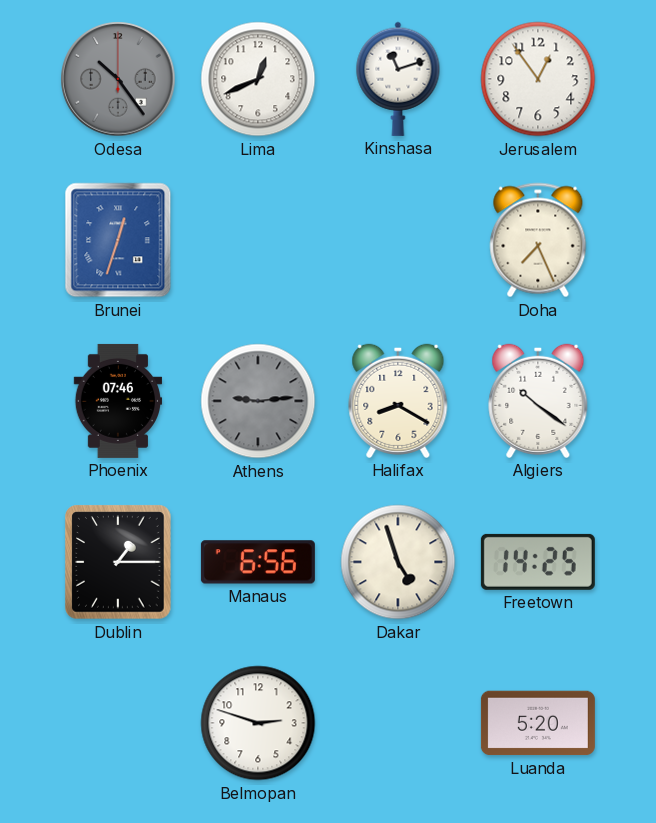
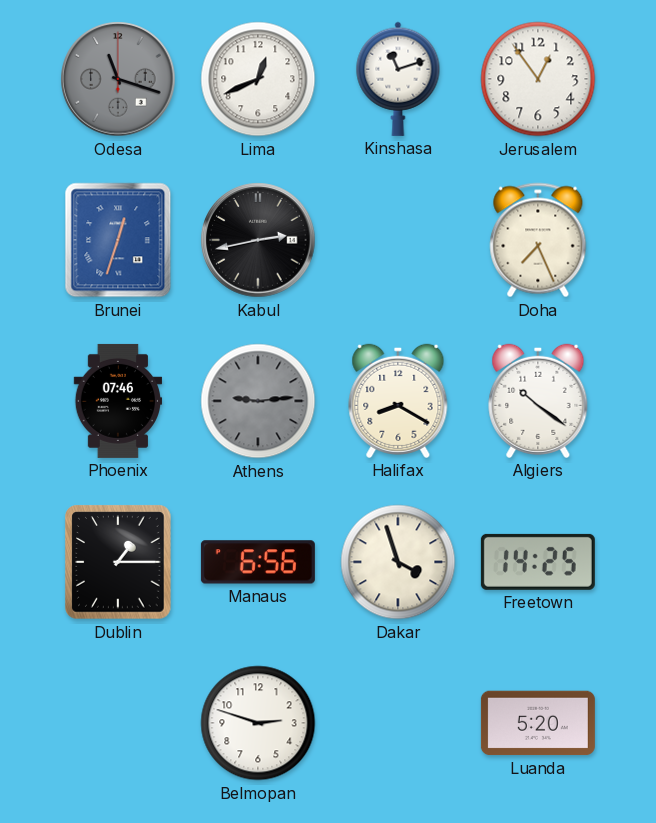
Odesa: 10:24 -> 11:18 (118, 79)
Kabul: none -> 2:43 (258, 240)
Dakar: 4:57 -> 3:57 (398, 562)
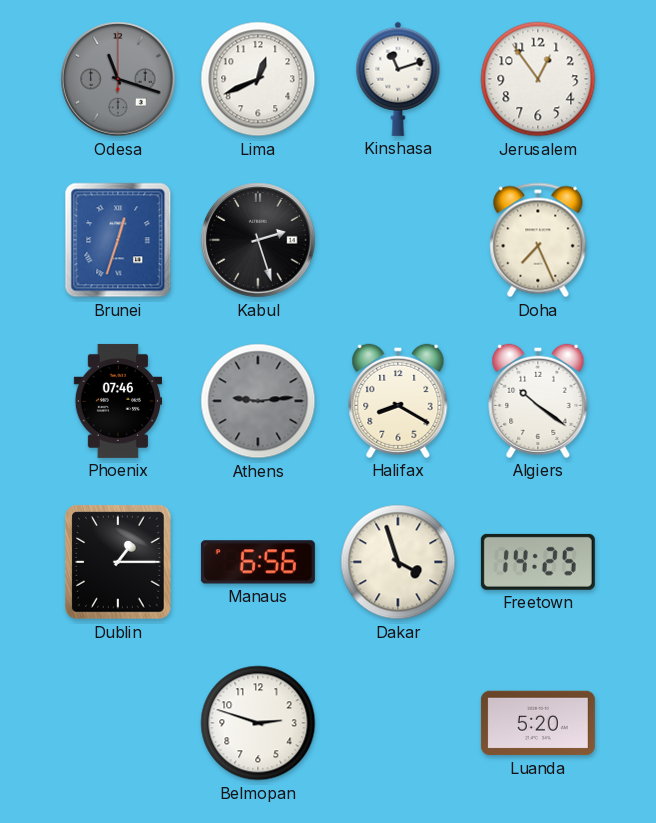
Kabul: 2:43 -> 2:27 (258, 240)
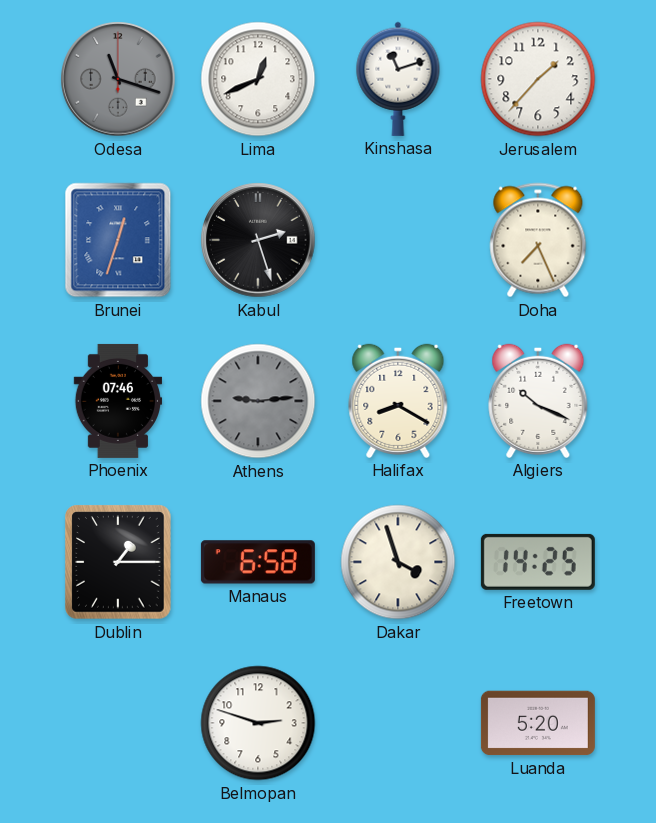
Jerusalem: 12:54 -> 1:37 (538, 79)
Algiers: 10:21 -> 10:19 (538, 401)
Manaus: 6:56 -> 6:58 (258, 562)
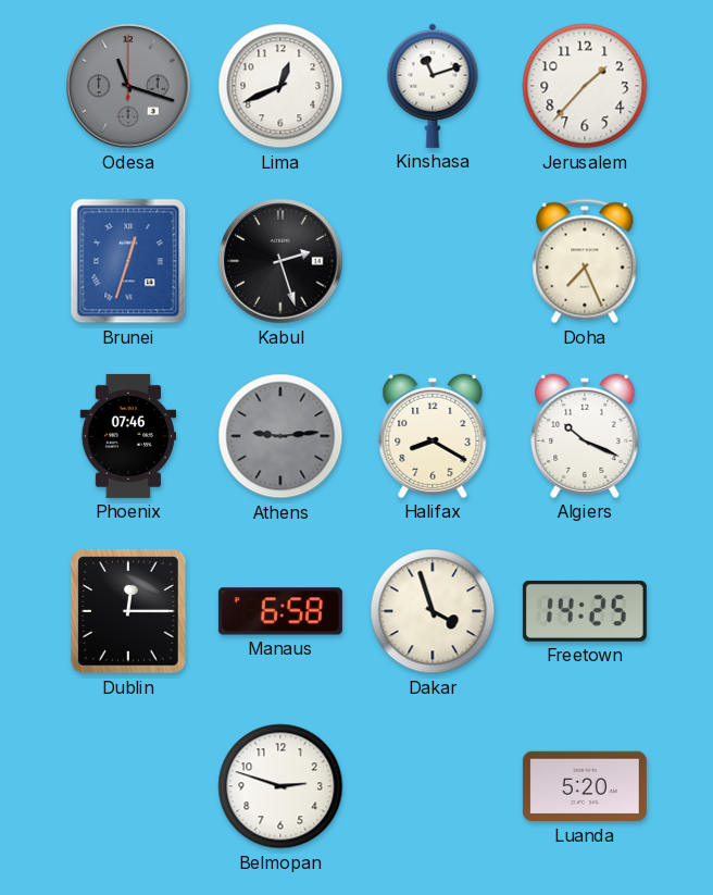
Dublin: 1:15 -> 12:15 (128, 611)
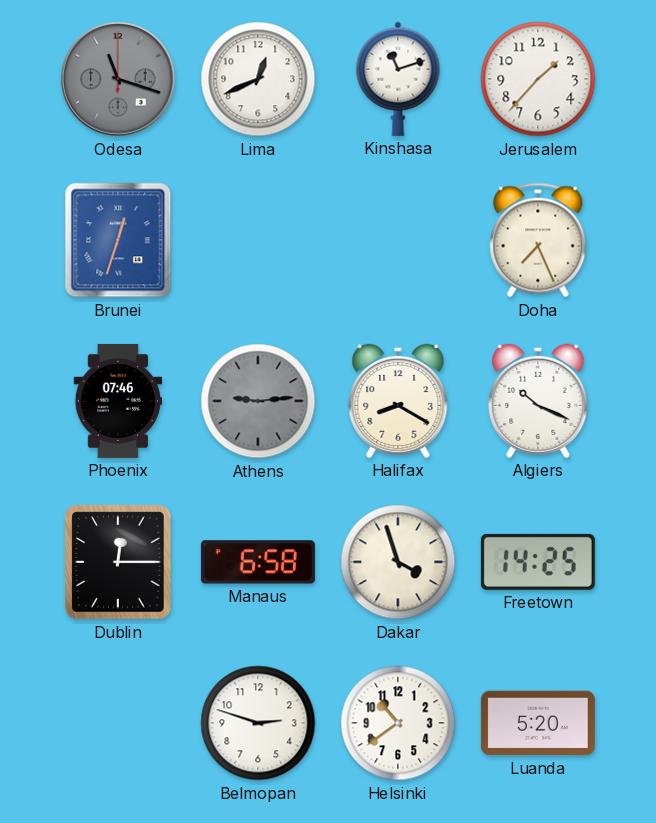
Kabul: 2:27 -> none (280, 261)
Helsinki: none -> 10:39 (398, 723)
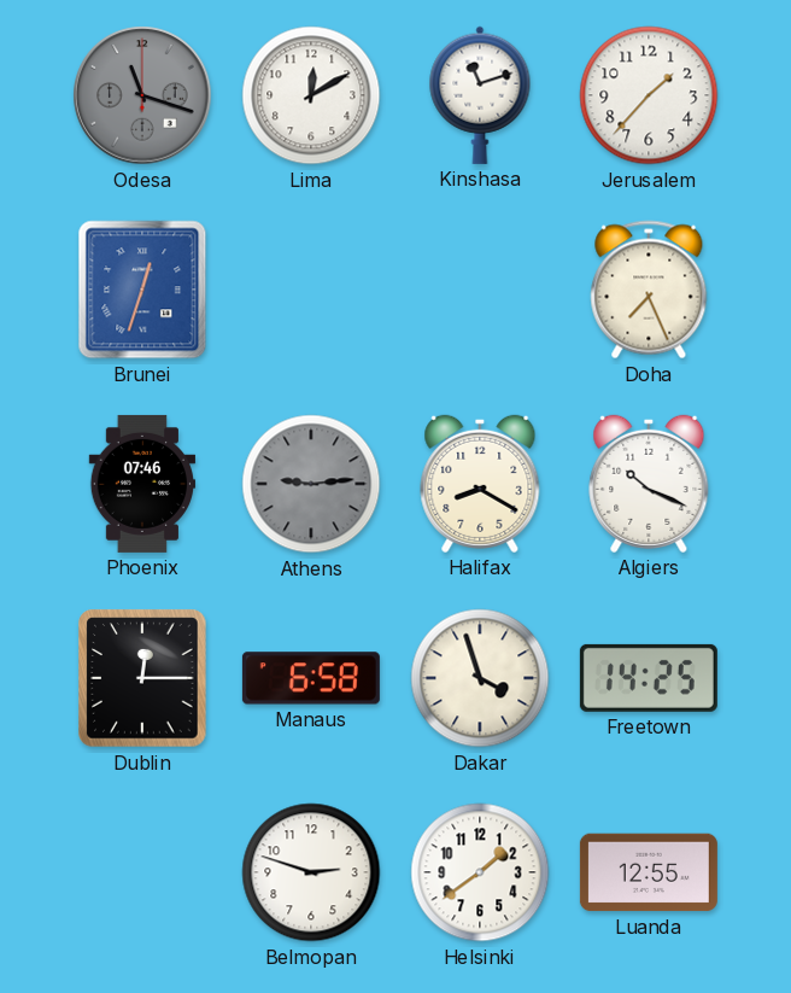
Lima: 12:41 -> 12:10 (311, 95)
Helsinki: 10:39 -> 1:39 (480, 872)
Luanda: 5:20 -> 12:55 (649, 872)
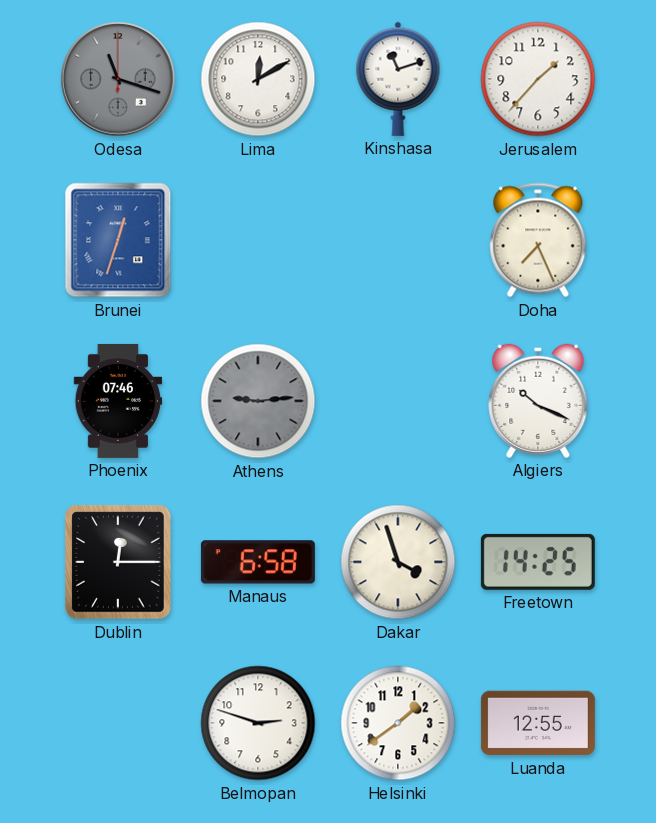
Halifax: 8:20 -> none (480, 484)
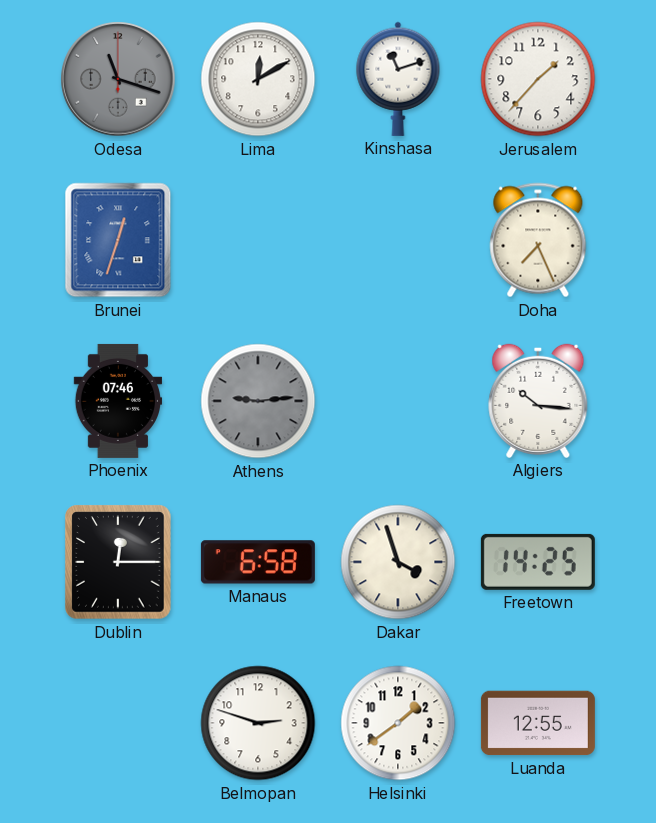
Algiers: 10:19 -> 10:16 (538, 401)
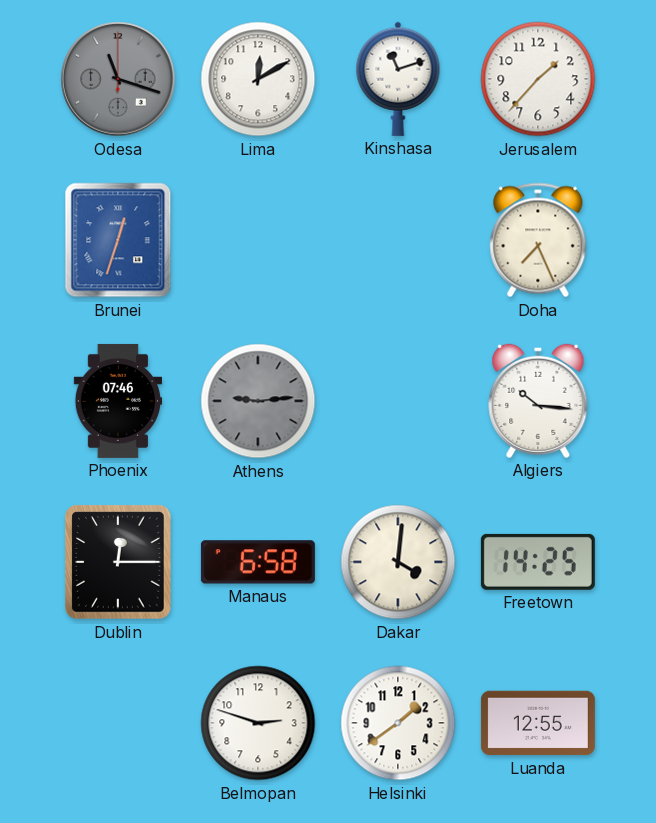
Dakar: 3:57 -> 4:01 (398, 562)
